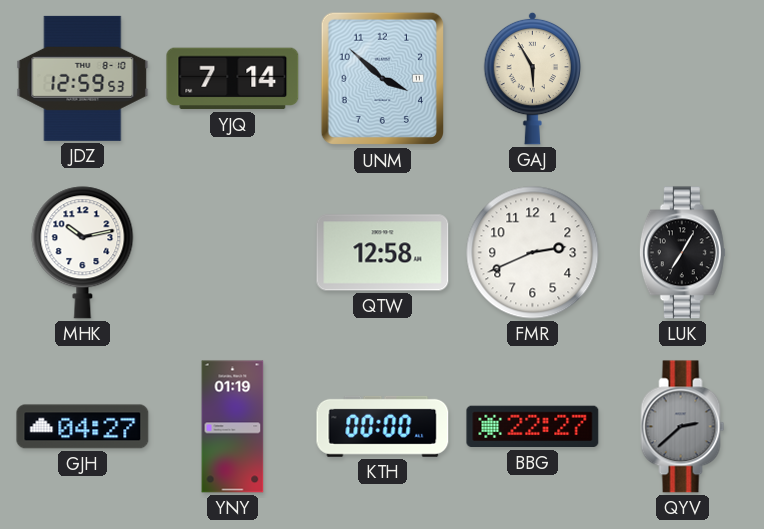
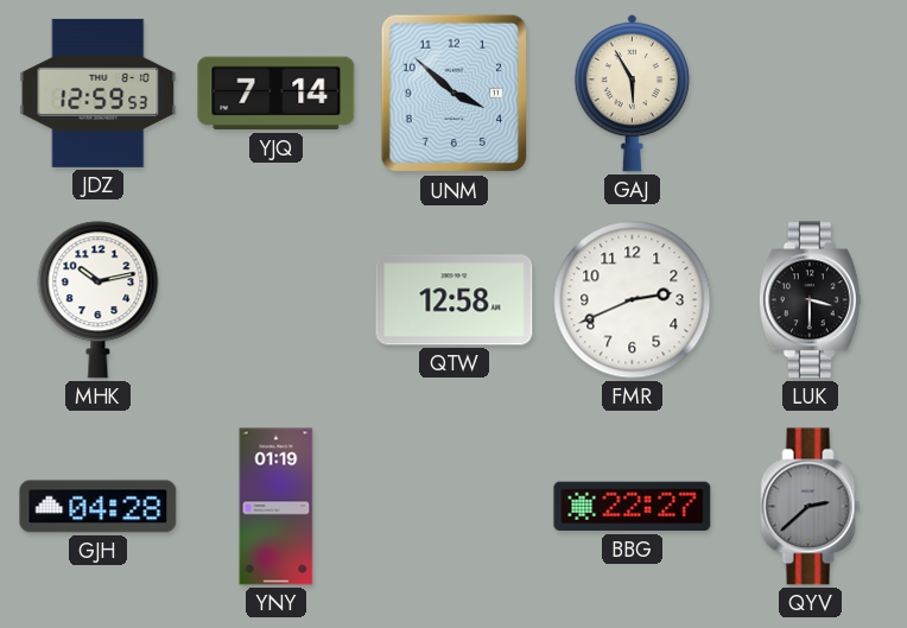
LUK: 7:05 -> 3:30 (810, 300)
GJH: 04:27 -> 04:28 (99, 507)
KTH: 00:00 -> none (383, 426)
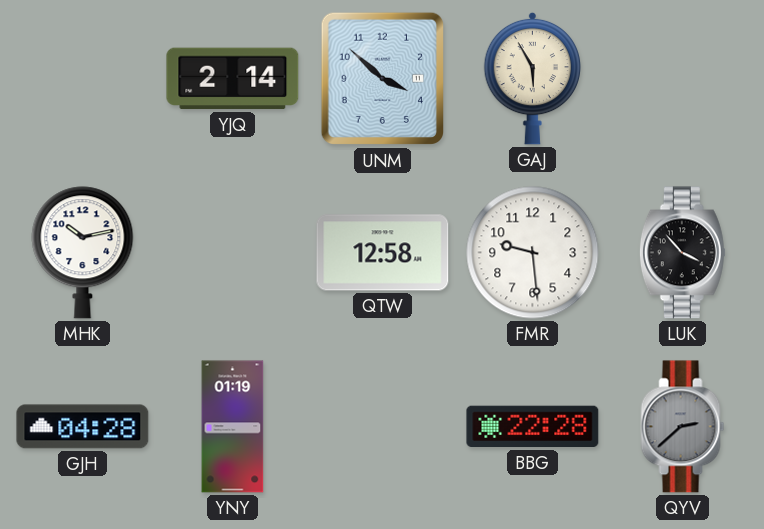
JDZ: 12:59 -> none (99, 93)
YJQ: 7:14 -> 2:14 (233, 79)
FMR: 2:41 -> 9:29 (533, 253)
LUK: 3:30 -> 3:53 (682, 253)
BBG: 22:27 -> 22:28 (533, 427)
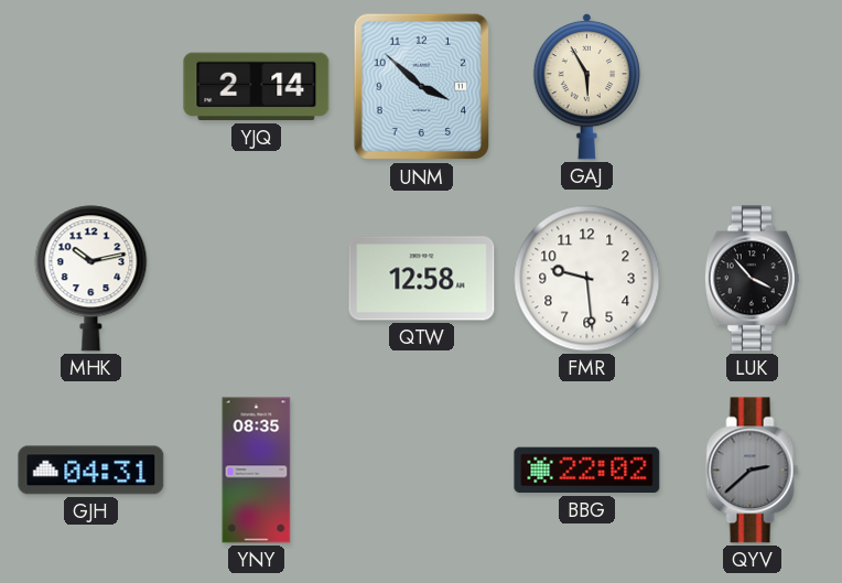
GJH: 04:28 -> 04:31 (91, 471)
YNY: 01:19 -> 08:35 (257, 471)
BBG: 22:28 -> 22:02 (587, 471)
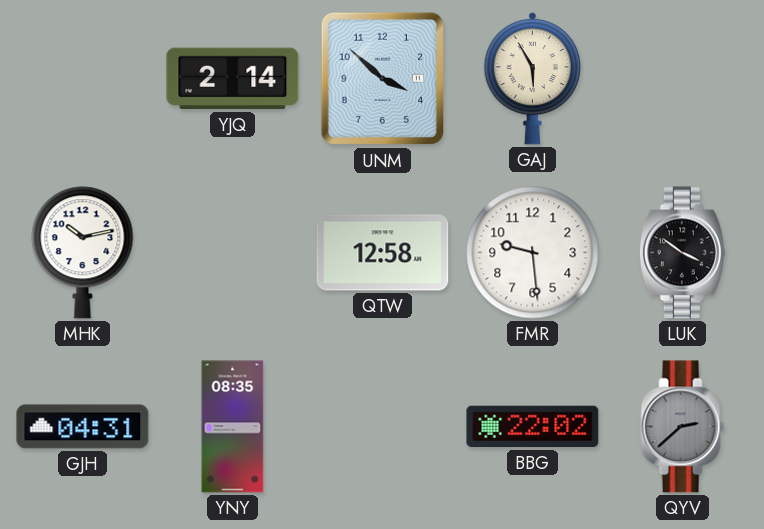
LUK: 3:53 -> 3:51 (682, 253)
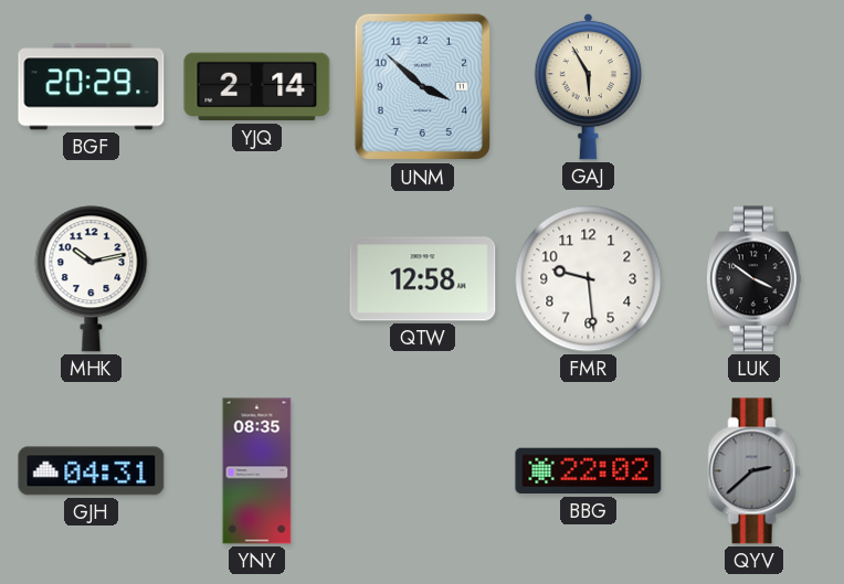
BGF: none -> 20:29 (92, 87)
